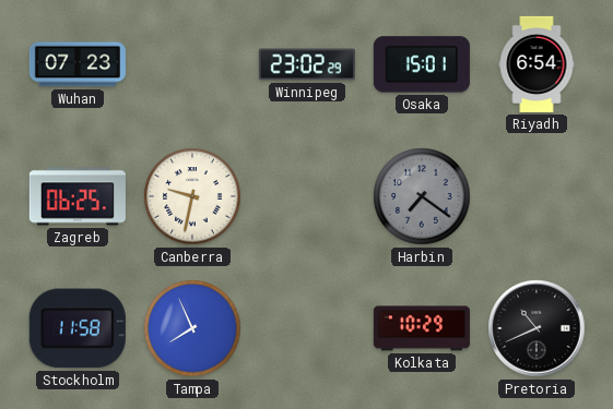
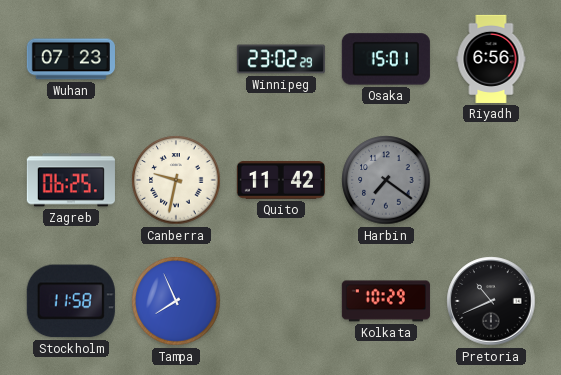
Riyadh: 6:54 -> 6:56 (491, 59)
Quito: none -> 11:42 (281, 180)
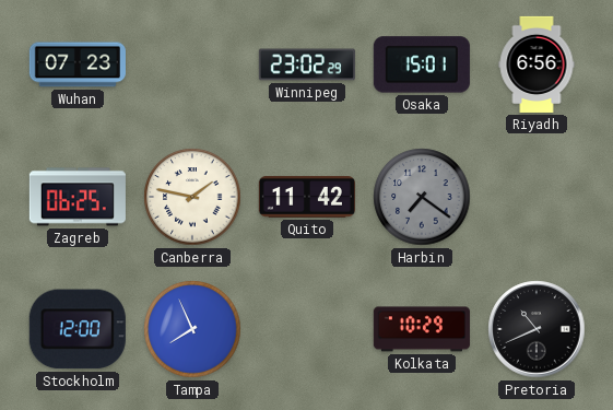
Canberra: 9:32 -> 1:47 (192, 197)
Stockholm: 11:58 -> 12:00 (78, 329)
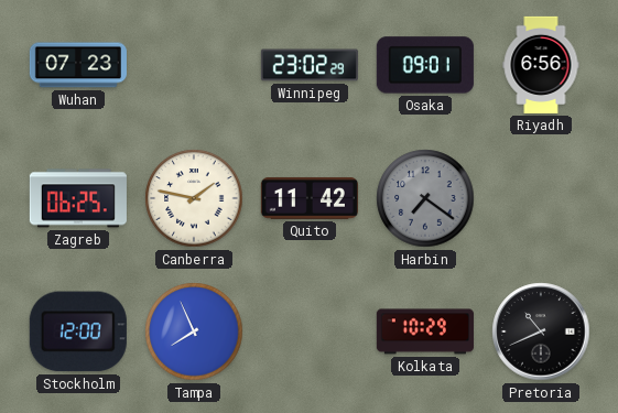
Osaka: 15:01 -> 09:01 (425, 65)
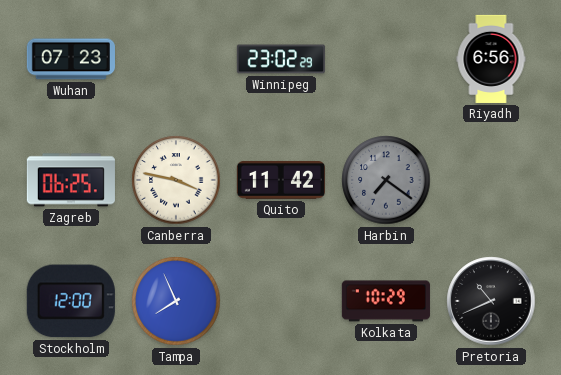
Osaka: 09:01 -> none (425, 65)
Canberra: 1:47 -> 3:47 (176, 180)
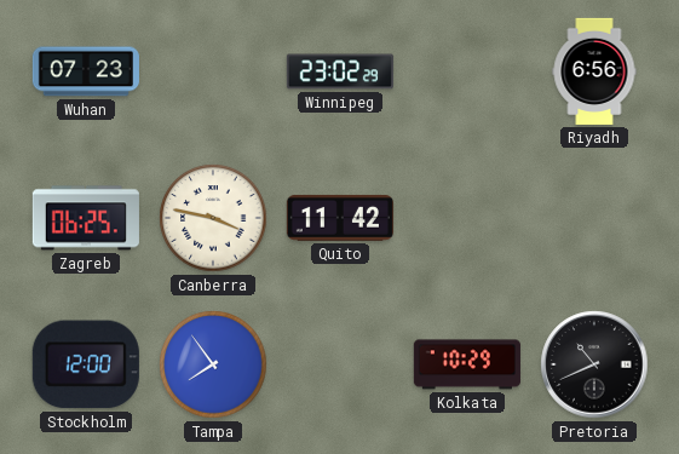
Harbin: 7:21 -> none (386, 180)
Tampa: 7:56 -> 7:54 (213, 364)
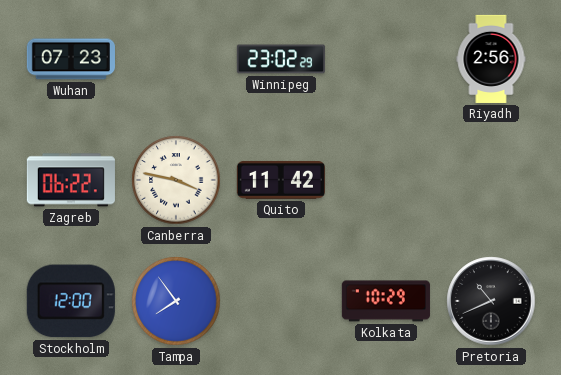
Riyadh: 6:56 -> 2:56 (491, 59)
Zagreb: 06:25 -> 06:22 (71, 180)
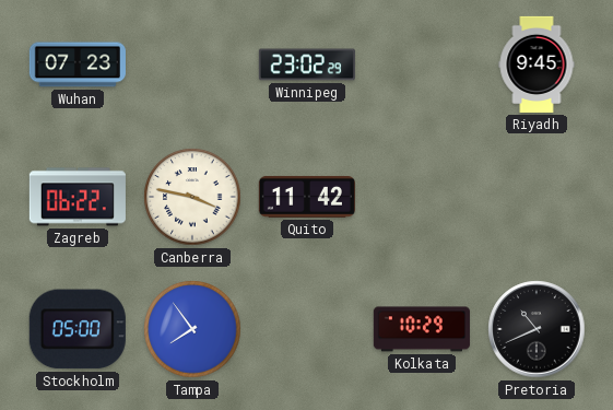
Riyadh: 2:56 -> 9:45 (537, 65)
Stockholm: 12:00 -> 05:00 (78, 329)
